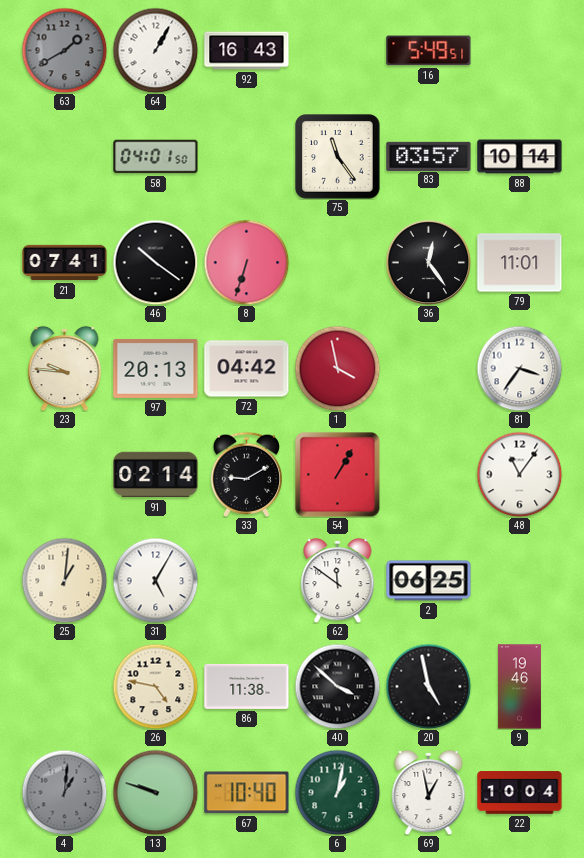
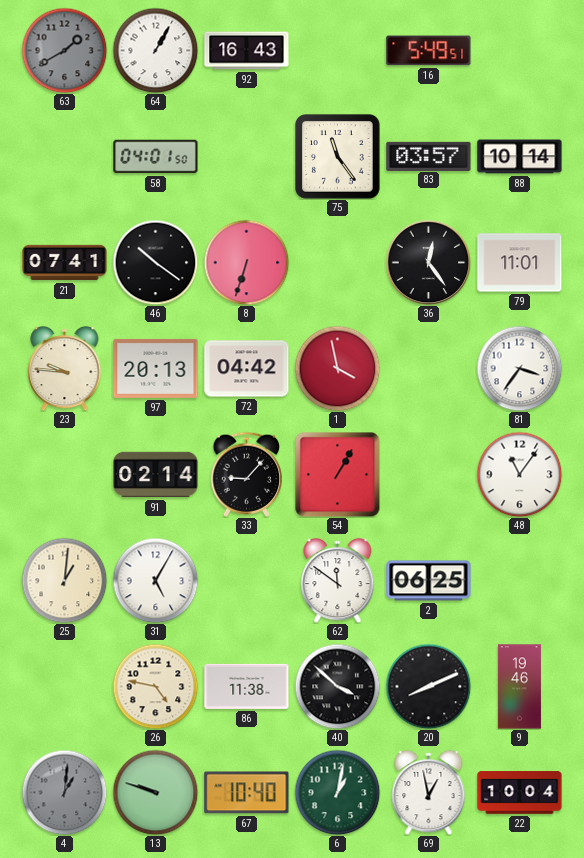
33: 9:10 -> 9:07 (246, 474)
20: 4:58 -> 8:11 (428, 686)
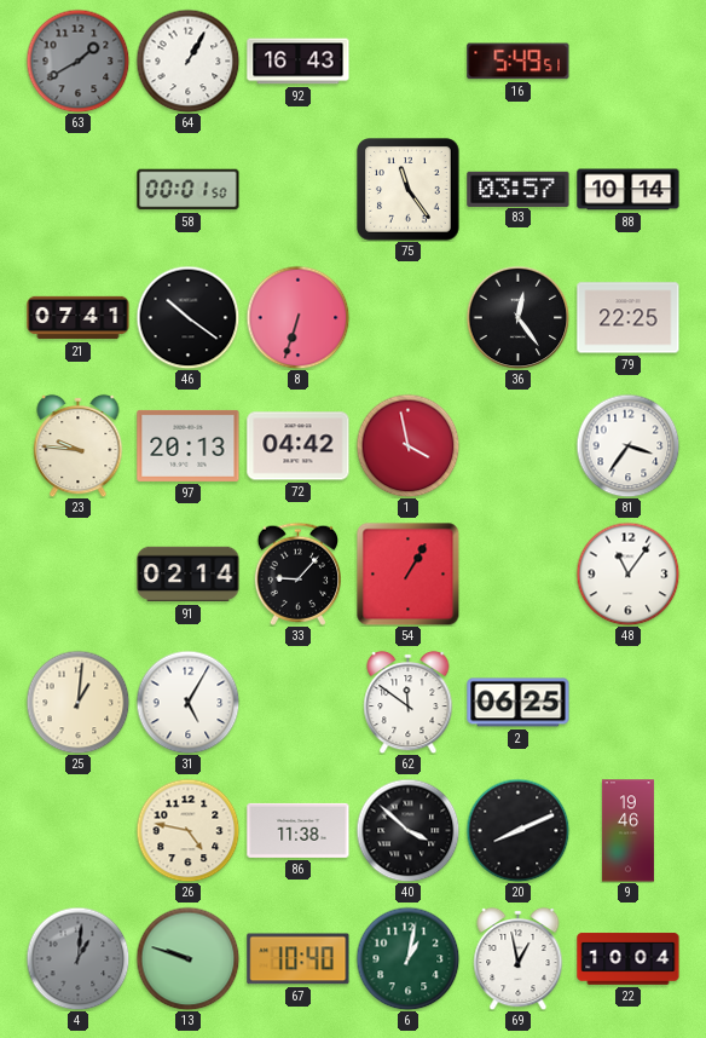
58: 04:01 -> 00:01 (189, 190)
79: 11:01 -> 22:25 (629, 318)
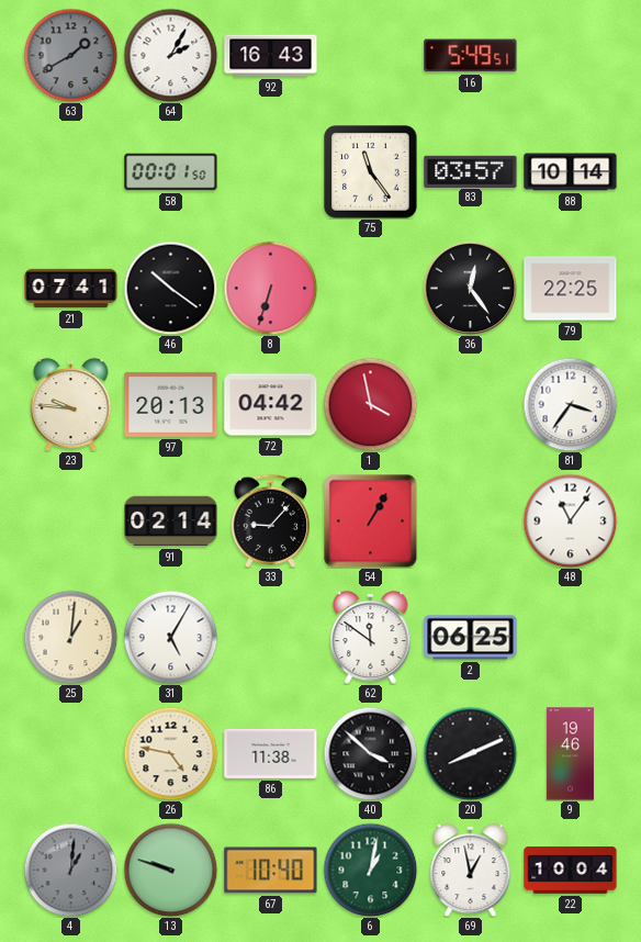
64: 1:05 -> 2:05 (170, 55)
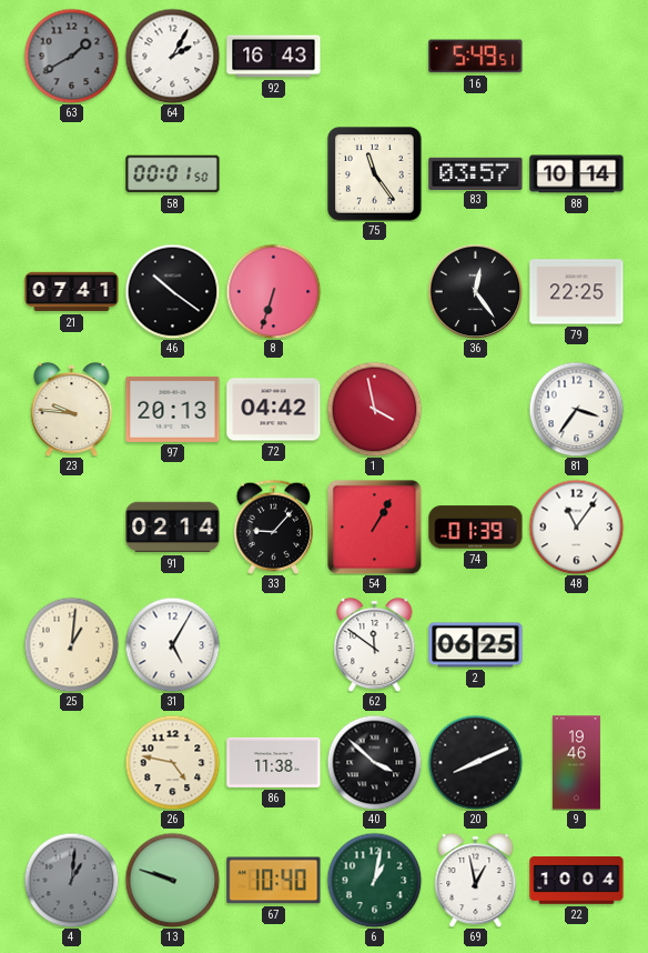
74: none -> 01:39 (476, 528)
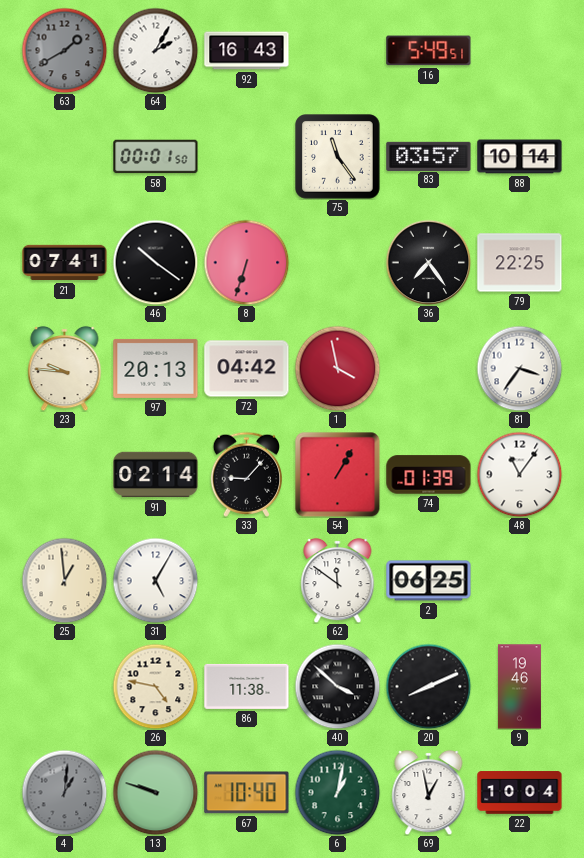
36: 12:24 -> 7:24 (428, 262)
25: 1:01 -> 12:59 (64, 580)
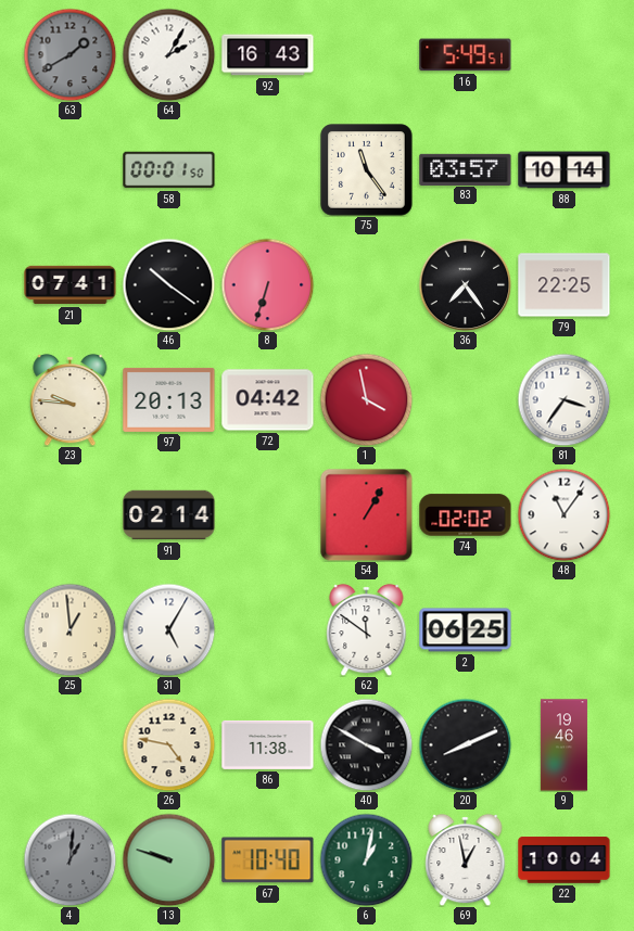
33: 9:07 -> none (246, 474)
74: 01:39 -> 02:02 (466, 515)
40: 3:52 -> 3:50 (366, 744)
